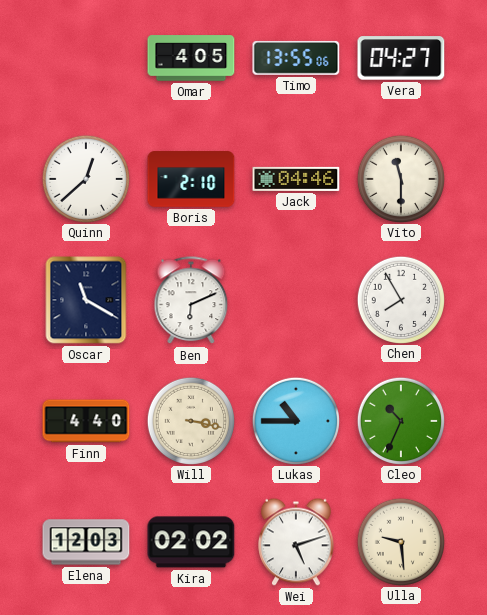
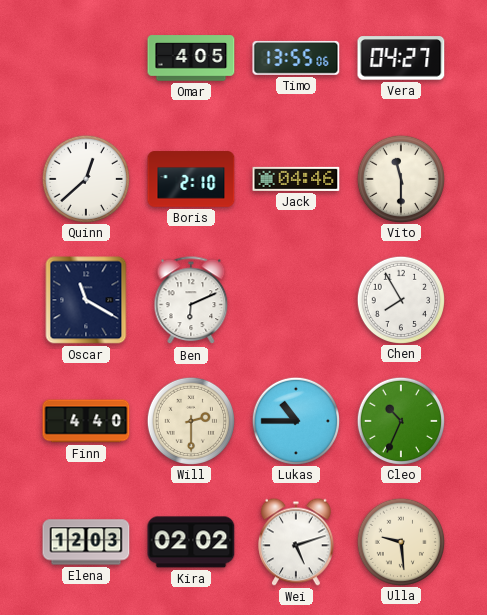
Will: 3:17 -> 2:30 (190, 420)
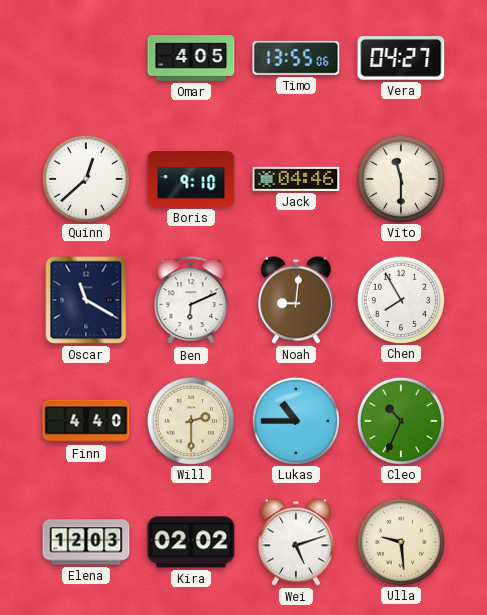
Boris: 2:10 -> 9:10 (191, 179)
Noah: none -> 9:01 (297, 300)
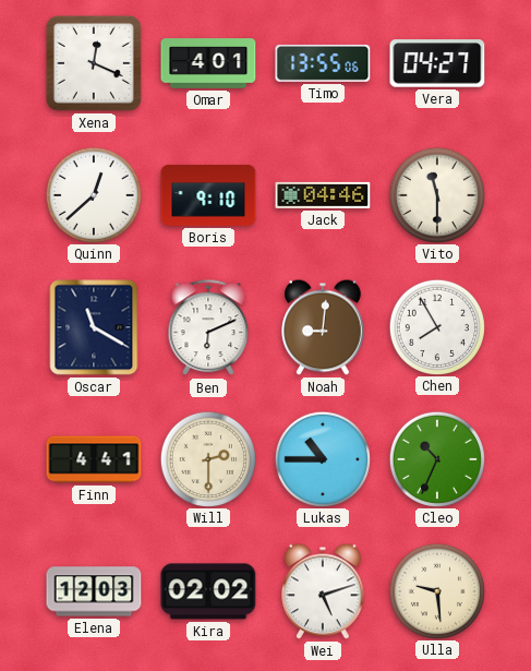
Xena: none -> 12:19 (94, 63)
Omar: 4:05 -> 4:01 (208, 63)
Finn: 4:40 -> 4:41 (94, 459)
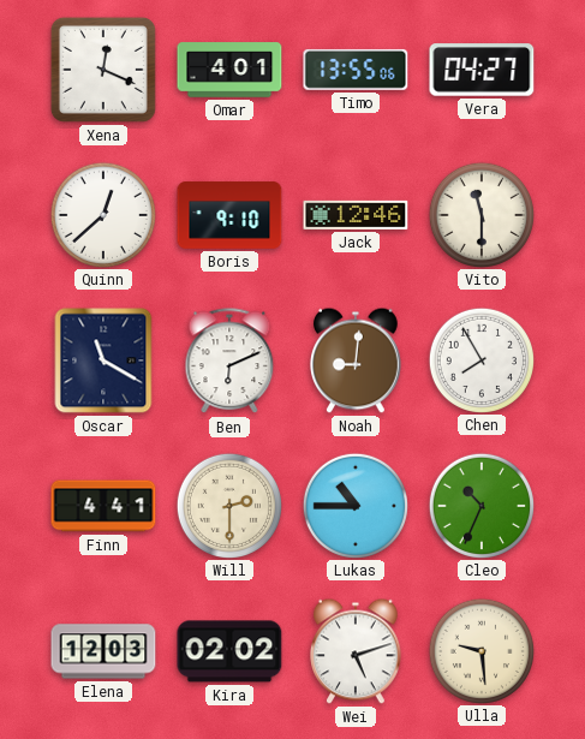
Jack: 04:46 -> 12:46 (356, 215)
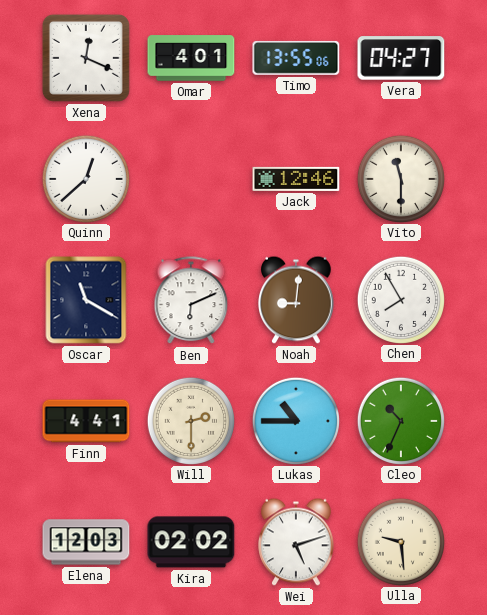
Boris: 9:10 -> none (229, 215)
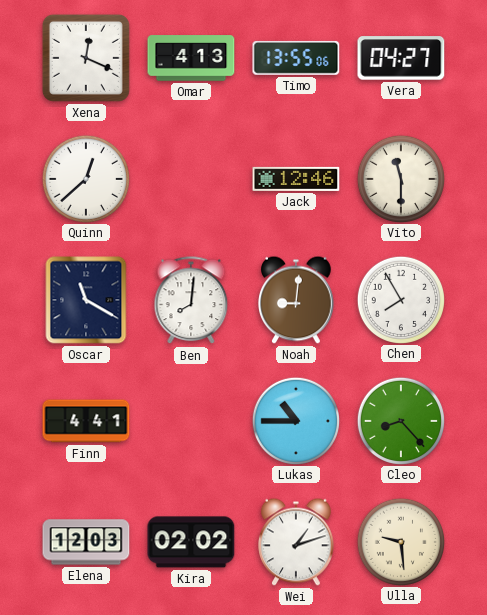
Omar: 4:01 -> 4:13 (191, 58)
Ben: 6:11 -> 8:01 (191, 301)
Will: 2:30 -> none (190, 420)
Cleo: 10:34 -> 8:23 (400, 420)
Wei: 5:12 -> 1:12 (297, 542)
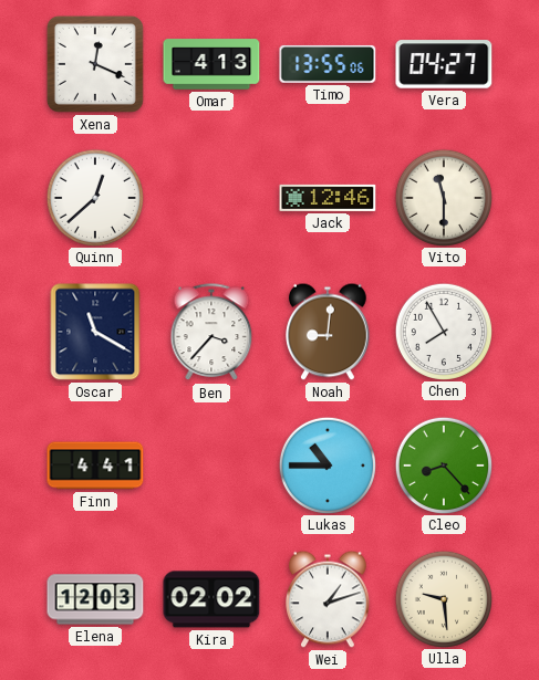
Ben: 8:01 -> 3:37 (211, 333)
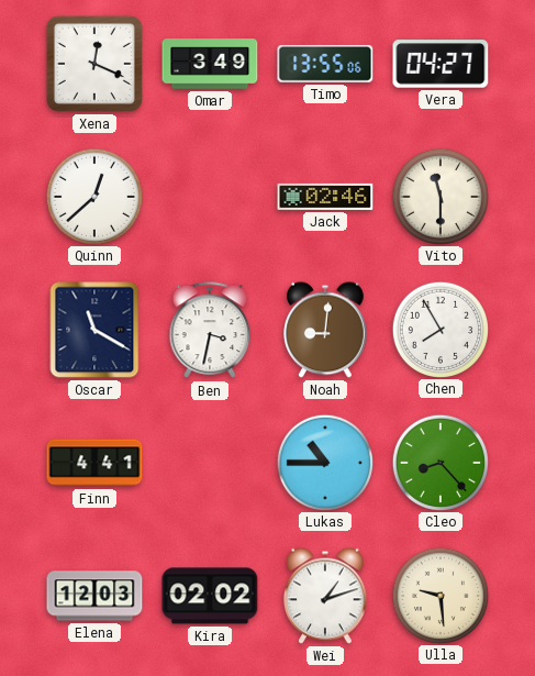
Omar: 4:13 -> 3:49 (210, 64)
Jack: 12:46 -> 02:46 (325, 197)
Ben: 3:37 -> 3:32 (210, 331)
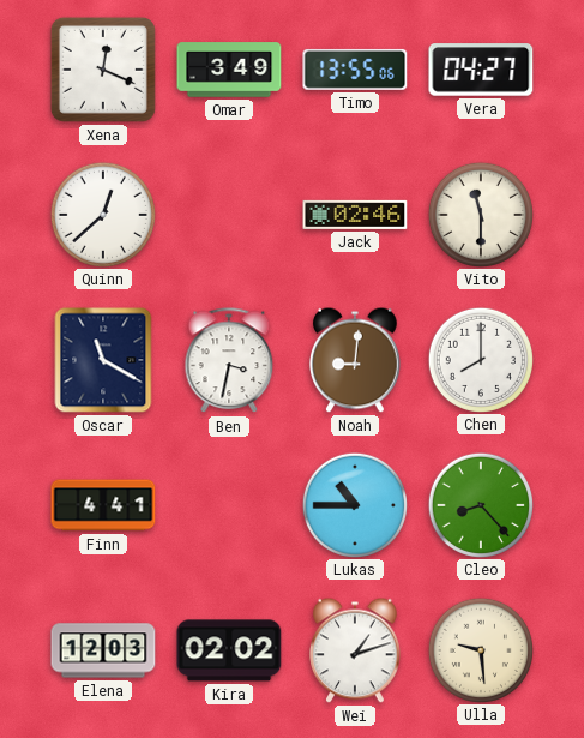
Chen: 7:55 -> 8:00 (480, 359)
